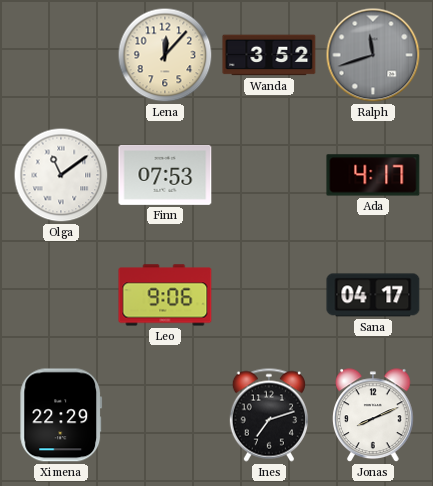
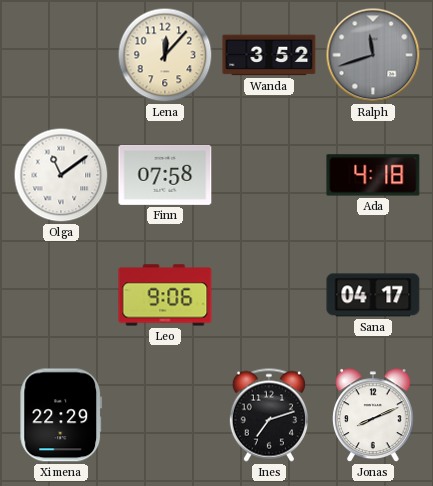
Finn: 07:53 -> 07:58 (165, 175)
Ada: 4:17 -> 4:18 (373, 175)
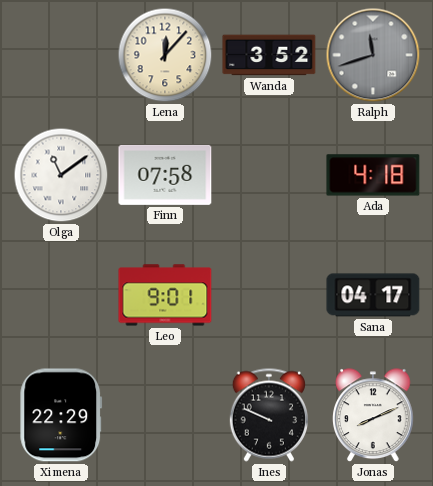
Leo: 9:06 -> 9:01 (165, 295)
Ines: 7:12 -> 9:49 (269, 415)
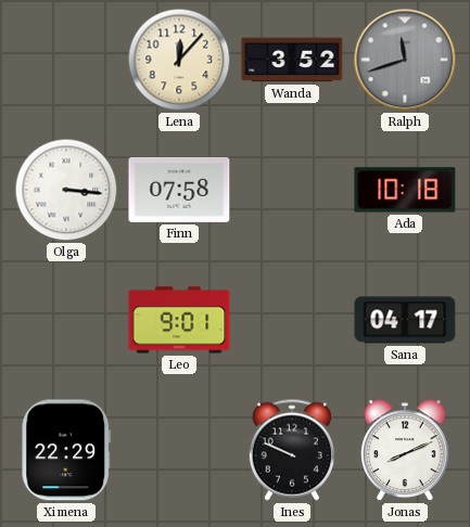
Olga: 11:09 -> 3:16 (66, 190)
Ada: 4:18 -> 10:18 (405, 190)
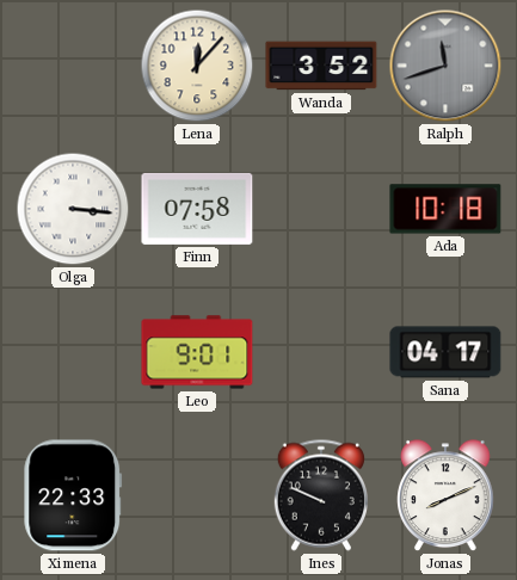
Ximena: 22:29 -> 22:33 (73, 495)
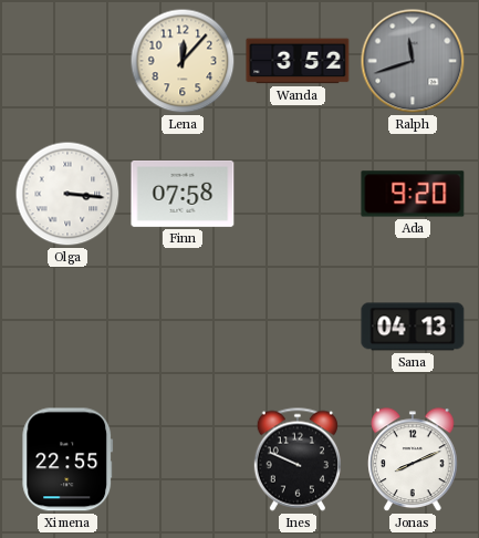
Ada: 10:18 -> 9:20 (413, 194)
Leo: 9:01 -> none (197, 352)
Sana: 04:17 -> 04:13 (413, 327)
Ximena: 22:33 -> 22:55 (67, 459)
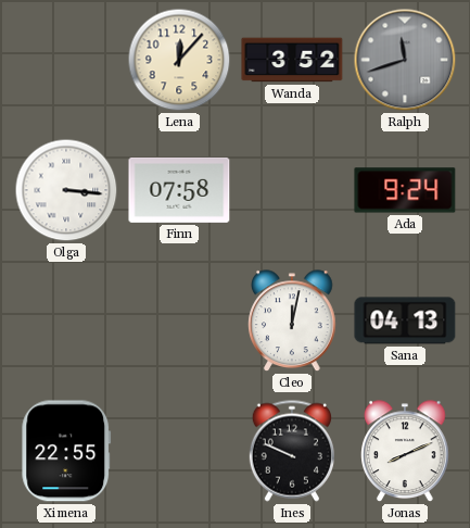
Ada: 9:20 -> 9:24 (405, 190)
Cleo: none -> 12:02 (292, 322)
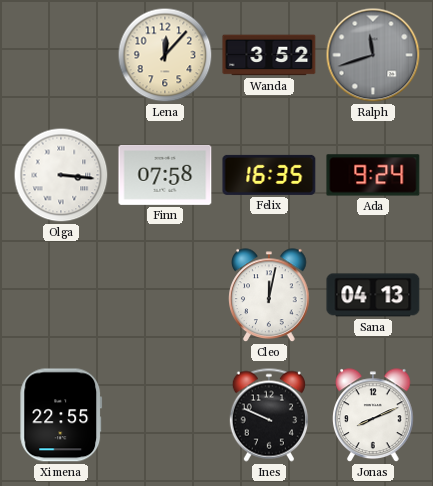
Felix: none -> 16:35 (269, 175)
